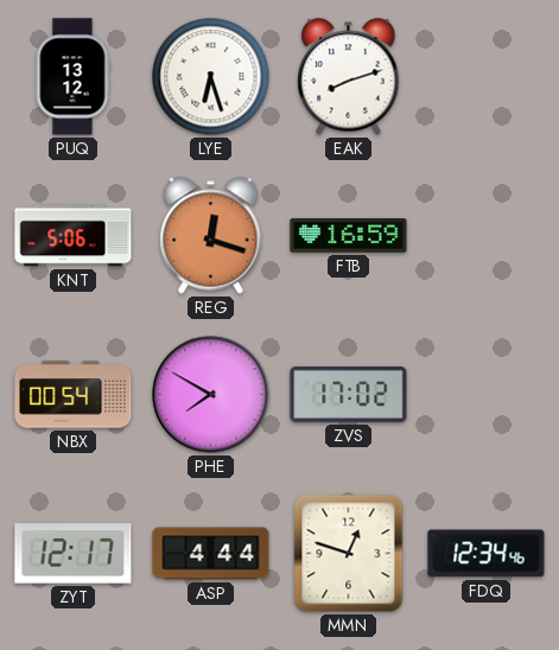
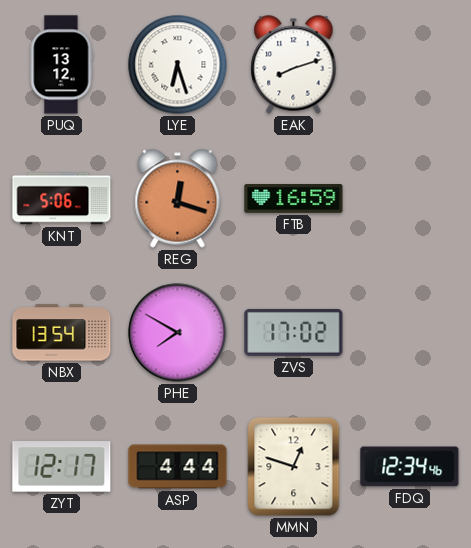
NBX: 00:54 -> 13:54 (62, 333)
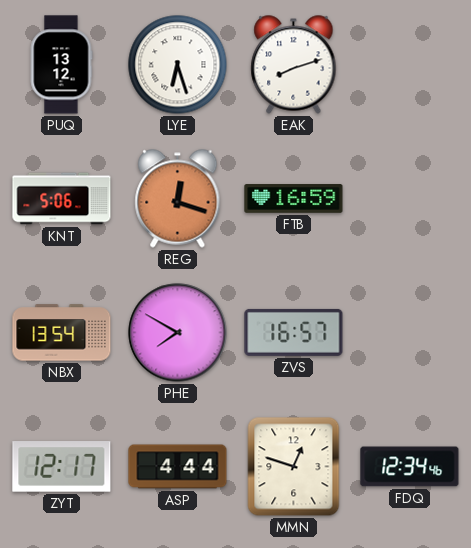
ZVS: 17:02 -> 16:57 (294, 332)
